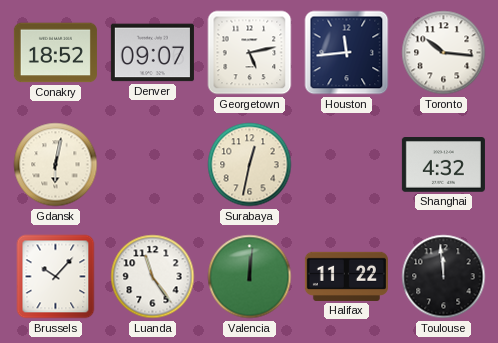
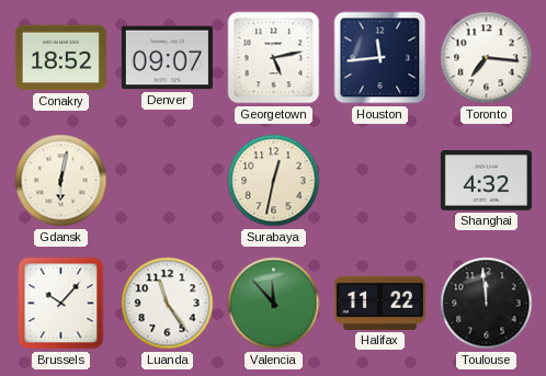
Toronto: 10:16 -> 7:16 (487, 58)
Valencia: 12:01 -> 11:53 (274, 304)
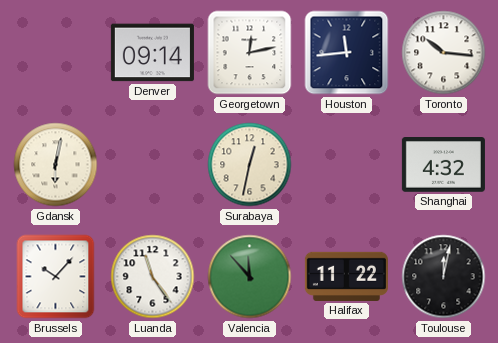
Conakry: 18:52 -> none (60, 58)
Denver: 09:07 -> 09:14 (152, 53)
Georgetown: 5:13 -> 12:13 (250, 53)
Toronto: 7:16 -> 10:16 (444, 53)
Toulouse: 11:59 -> 12:02 (444, 277)
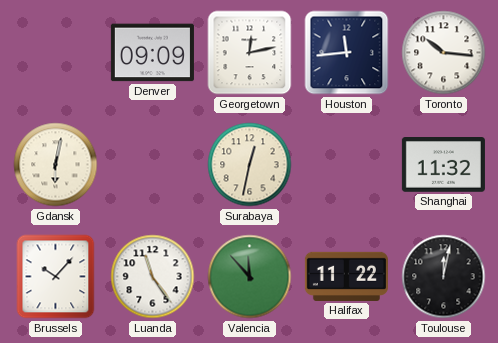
Denver: 09:14 -> 09:09 (152, 53)
Shanghai: 4:32 -> 11:32 (443, 165)
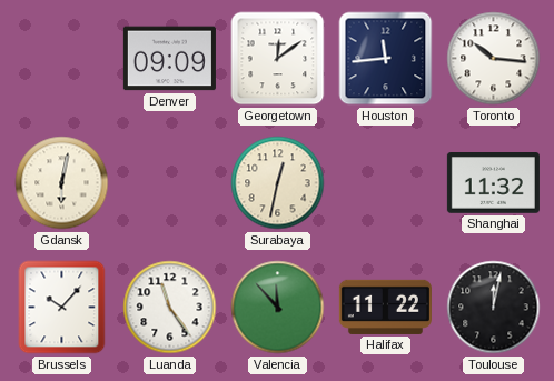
Georgetown: 12:13 -> 12:09 (278, 59)
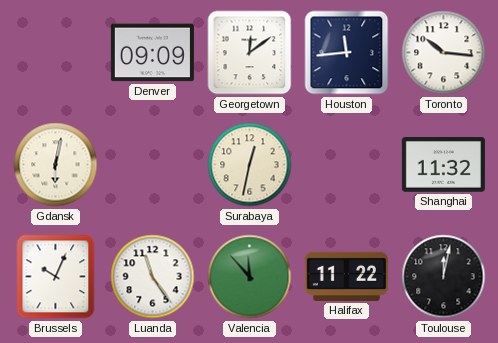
Brussels: 10:07 -> 10:04 (56, 277)
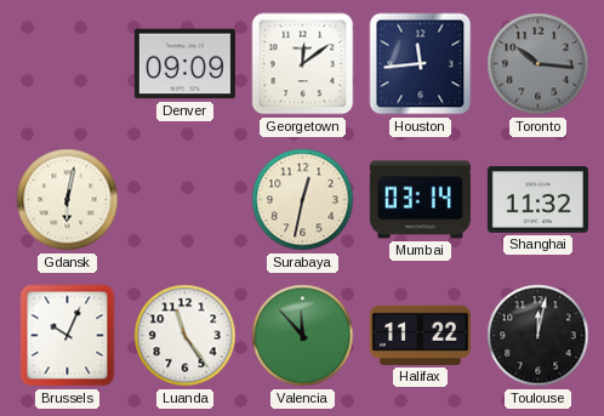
Toronto dial: white -> grey (539, 64)
Mumbai: none -> 03:14 (420, 200)
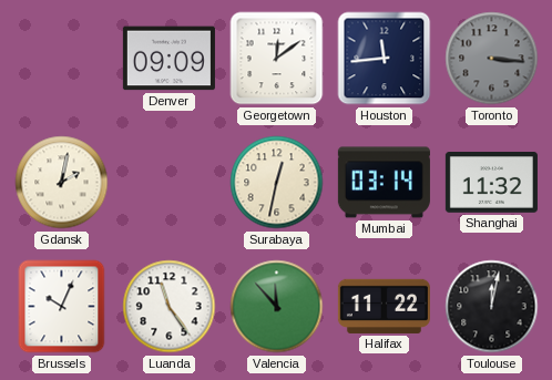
Toronto: 10:16 -> 3:16 (492, 59)
Gdansk: 6:02 -> 2:02 (62, 183)
